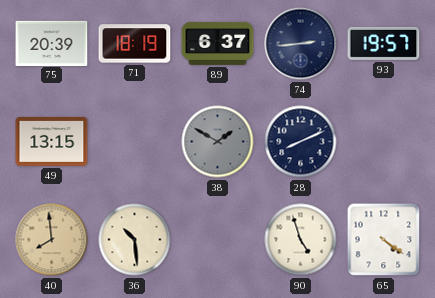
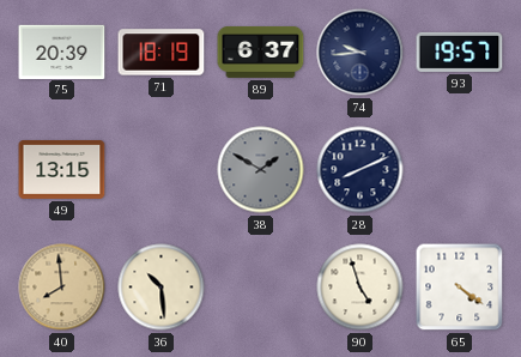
74: 2:44 -> 9:44 (361, 53)
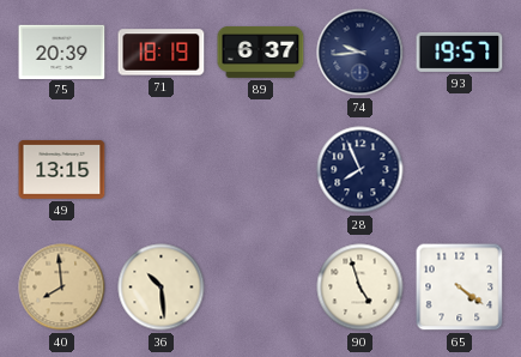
38: 1:50 -> none (261, 170)
28: 8:11 -> 7:56 (361, 170)
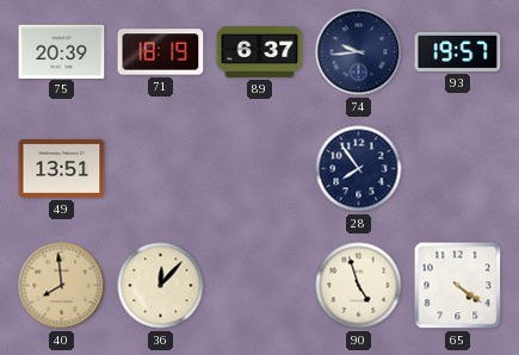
49: 13:15 -> 13:51 (62, 168)
28: 7:56 -> 7:54 (359, 169)
36: 10:29 -> 12:07 (161, 286)
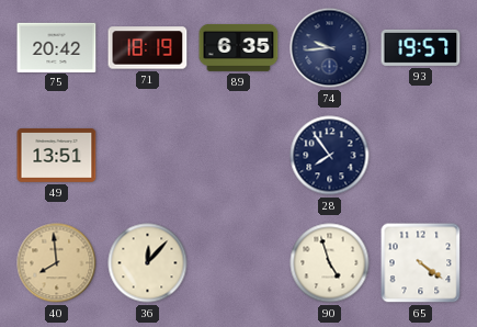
75: 20:39 -> 20:42 (57, 47)
89: 6:37 -> 6:35 (239, 47)
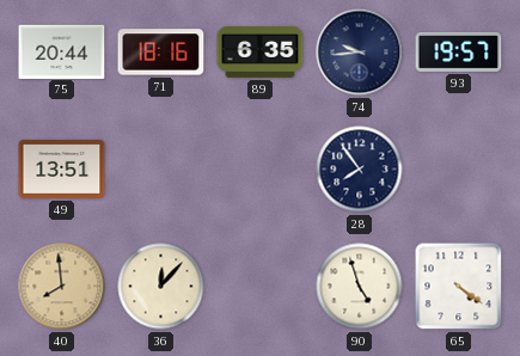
75: 20:42 -> 20:44 (62, 51)
71: 18:19 -> 18:16 (161, 53)
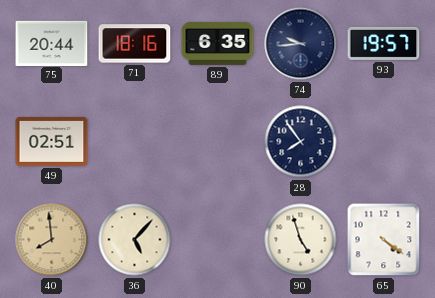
49: 13:51 -> 02:51 (52, 141)
36: 12:07 -> 5:07 (135, 240)
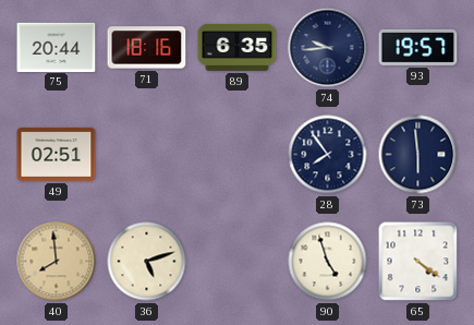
73: none -> 5:59 (418, 155)
36: 5:07 -> 5:12 (147, 262)
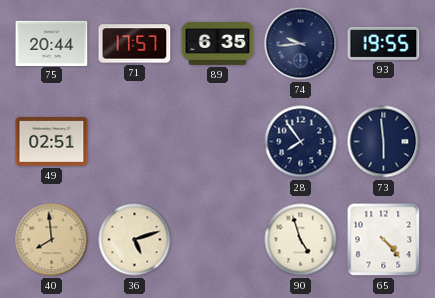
71: 18:16 -> 17:57 (135, 44)
93: 19:57 -> 19:55 (384, 43)
65: 4:21 -> 4:23 (384, 240)
